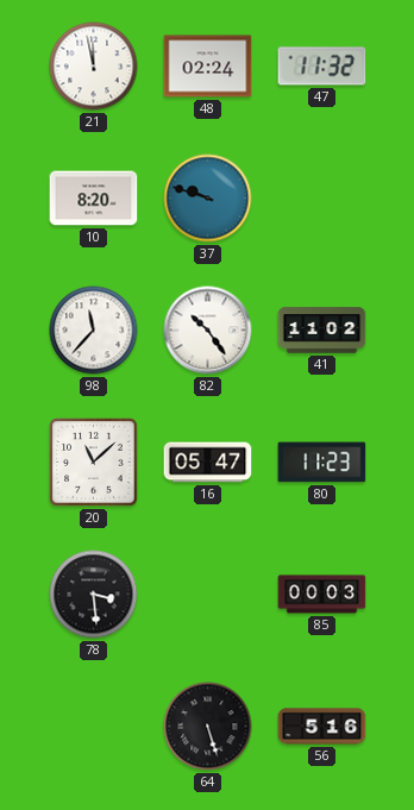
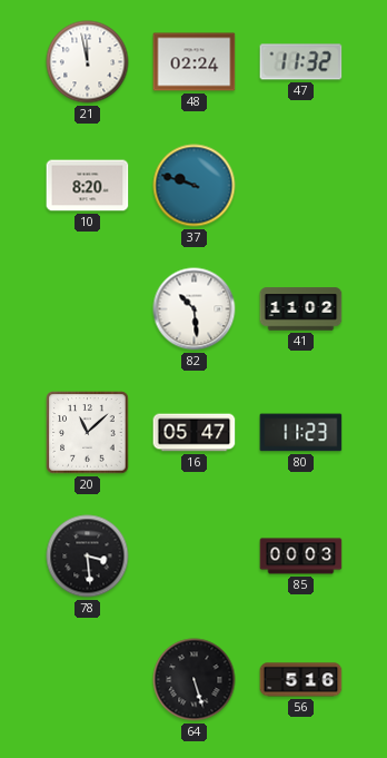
98: 11:37 -> none (94, 331)
82: 10:24 -> 10:29 (195, 309)
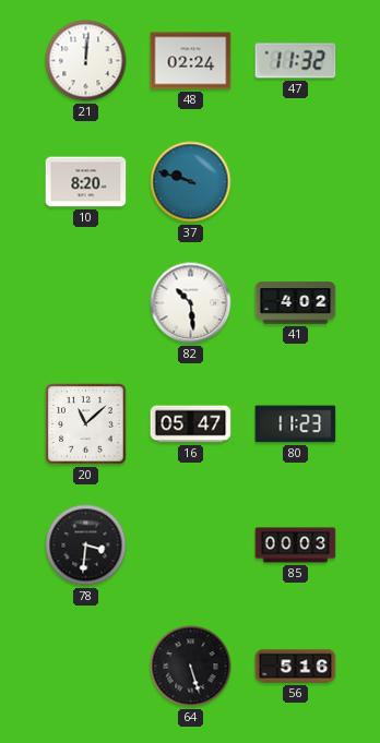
21: 11:58 -> 12:01 (86, 61)
41: 11:02 -> 4:02 (296, 303)
78: 3:29 -> 3:31 (86, 546)
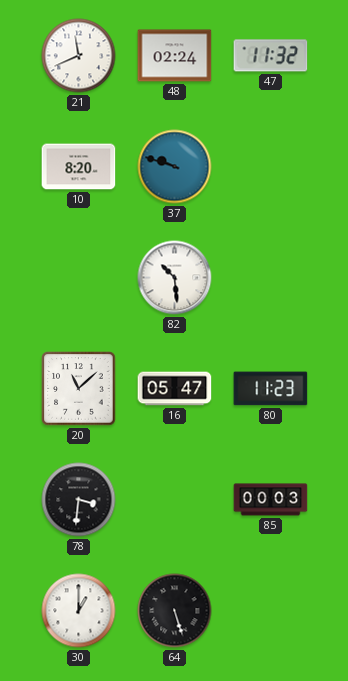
21: 12:01 -> 11:41 (79, 56)
41: 4:02 -> none (296, 303)
30: none -> 1:00 (79, 611)
56: 5:16 -> none (296, 667)
